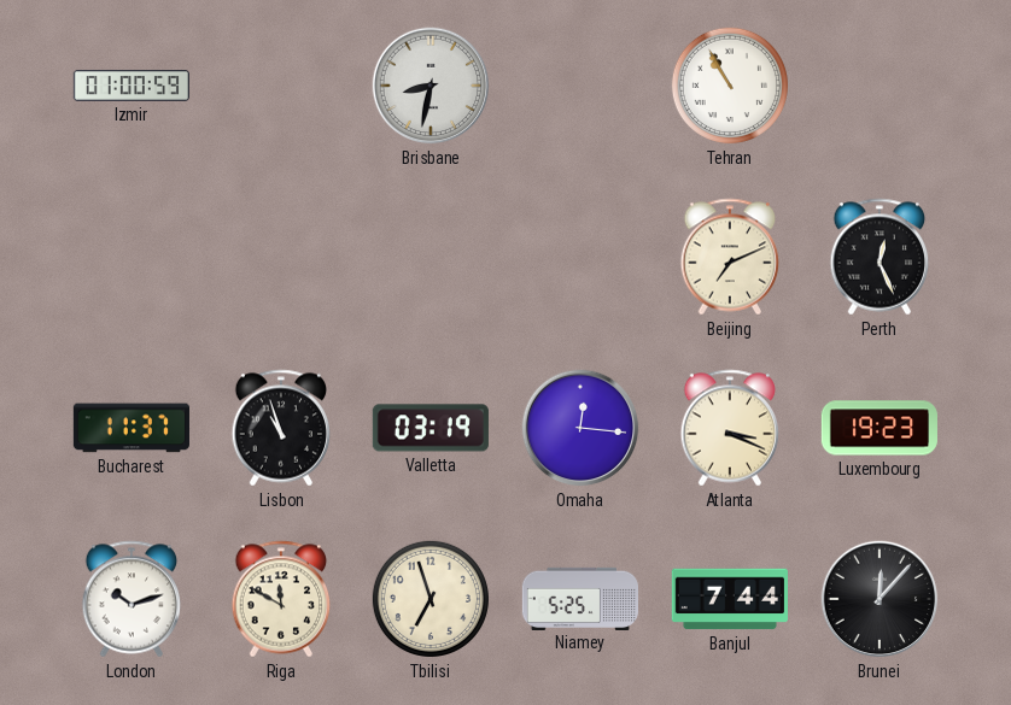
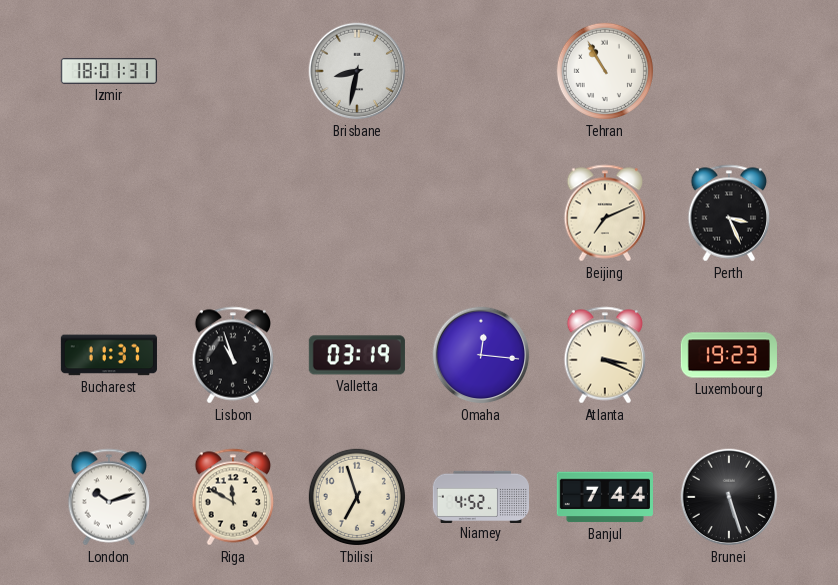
Izmir: 01:00 -> 18:01 (108, 71)
Perth: 12:26 -> 3:26 (729, 213)
Niamey: 5:25 -> 4:52 (480, 496)
Brunei: 12:07 -> 5:27 (729, 497)
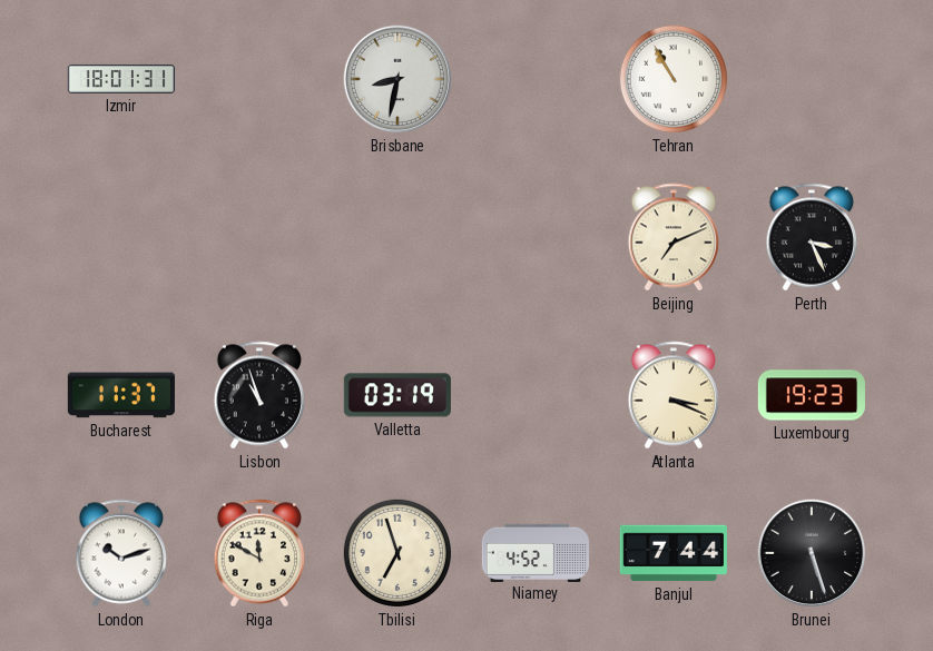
Omaha: 12:16 -> none (481, 355)
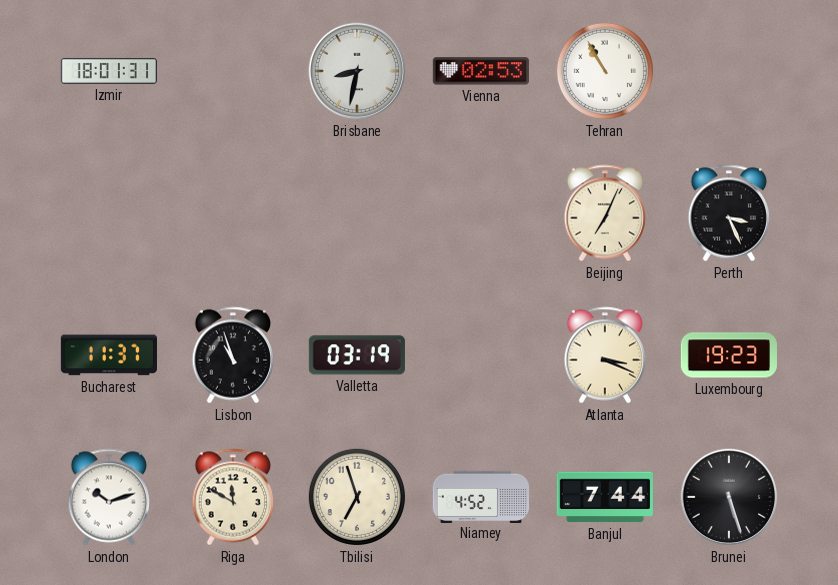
Vienna: none -> 02:53 (481, 71)
Beijing: 7:11 -> 7:04 (605, 213)
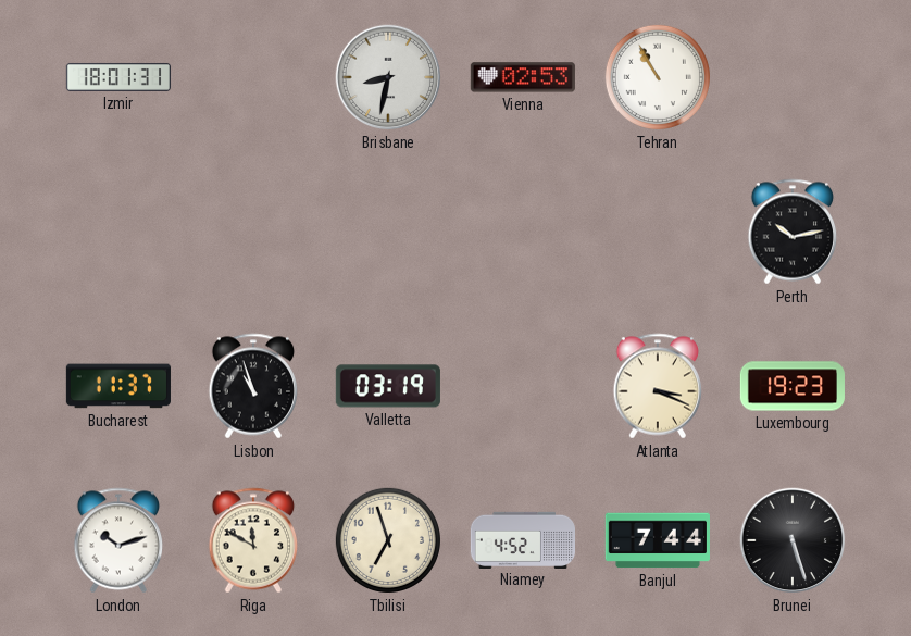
Beijing: 7:04 -> none (605, 213)
Perth: 3:26 -> 10:13 (793, 232)
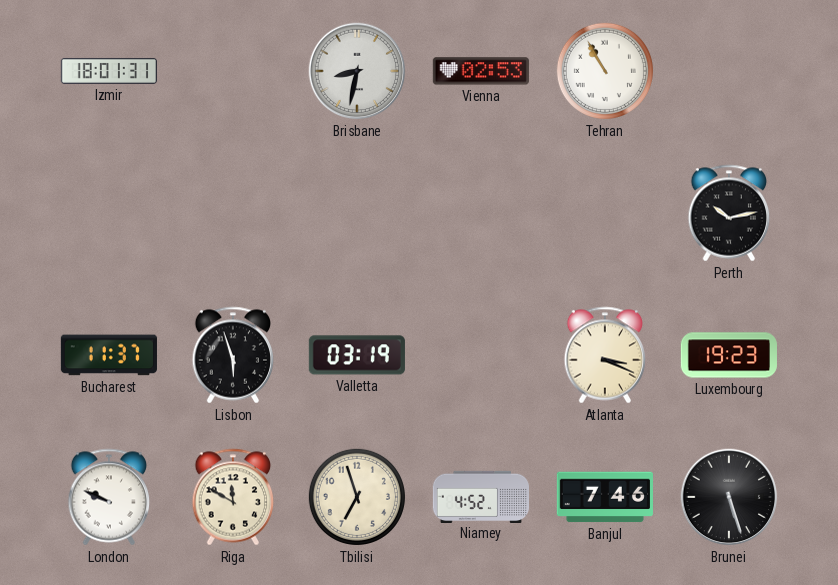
Lisbon: 10:57 -> 5:57 (233, 355)
London: 10:12 -> 9:49 (109, 497)
Banjul: 7:44 -> 7:46 (605, 497)
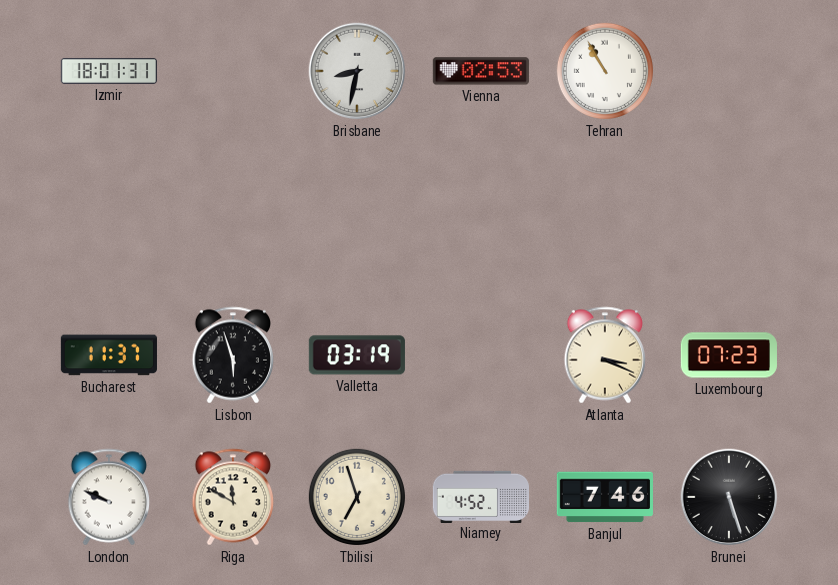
Perth: 10:13 -> none (729, 213)
Luxembourg: 19:23 -> 07:23 (729, 355)
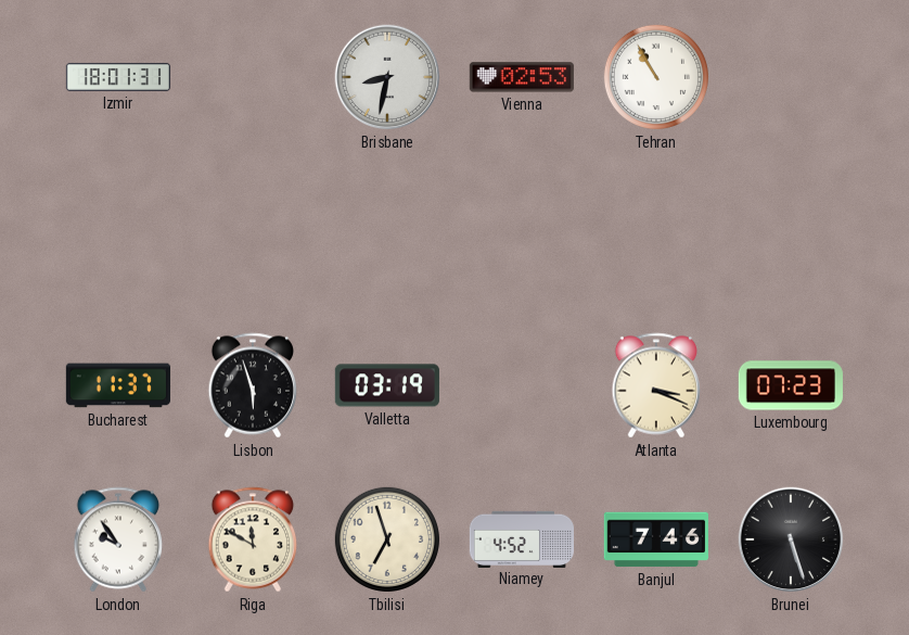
London: 9:49 -> 9:54 (118, 539)
